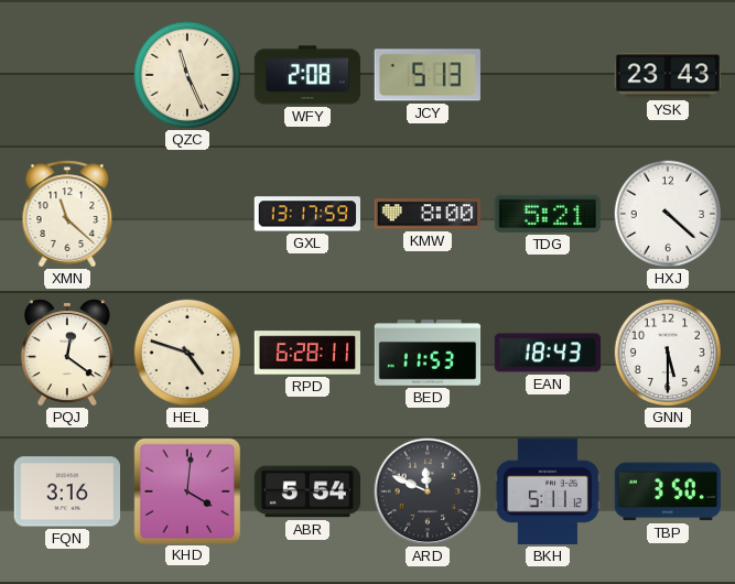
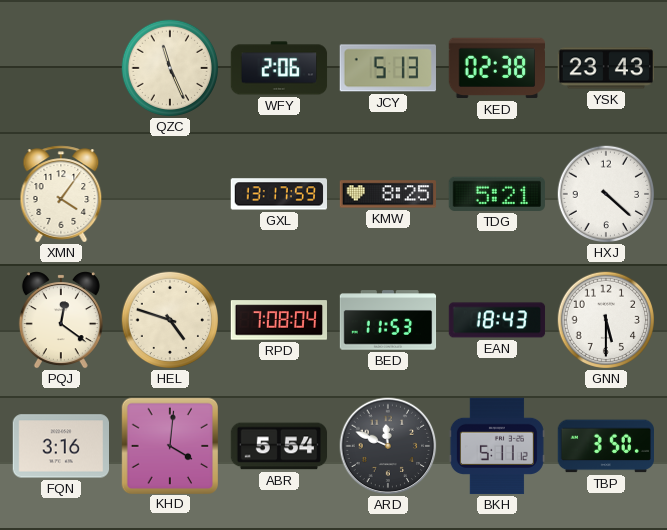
WFY: 2:08 -> 2:06 (279, 68)
KED: none -> 02:38 (496, 68)
XMN: 11:22 -> 4:06 (61, 194)
KMW: 8:00 -> 8:25 (387, 194)
RPD: 6:28 -> 7:08 (278, 320)
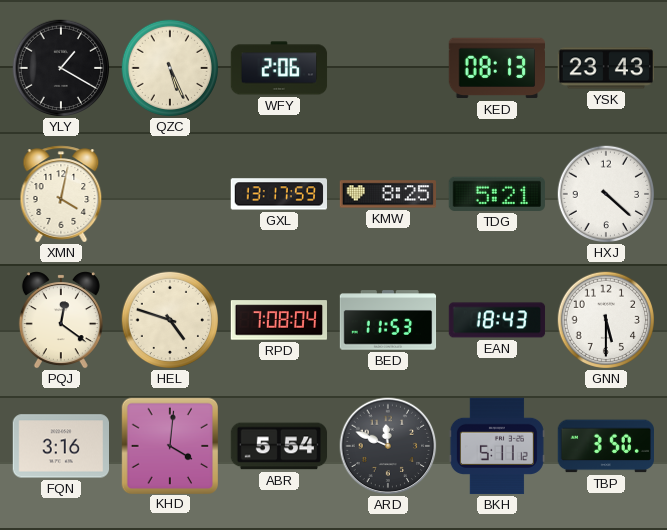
YLY: none -> 1:20 (60, 67)
QZC: 11:26 -> 5:26 (169, 67)
JCY: 5:13 -> none (388, 68)
KED: 02:38 -> 08:13 (496, 68)
XMN: 4:06 -> 4:02 (61, 194)
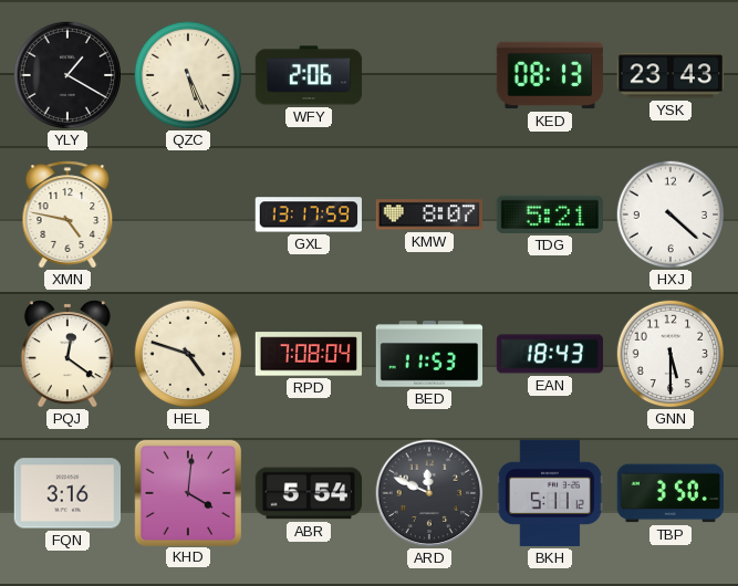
XMN: 4:02 -> 4:47 (67, 214)
KMW: 8:25 -> 8:07 (428, 214)
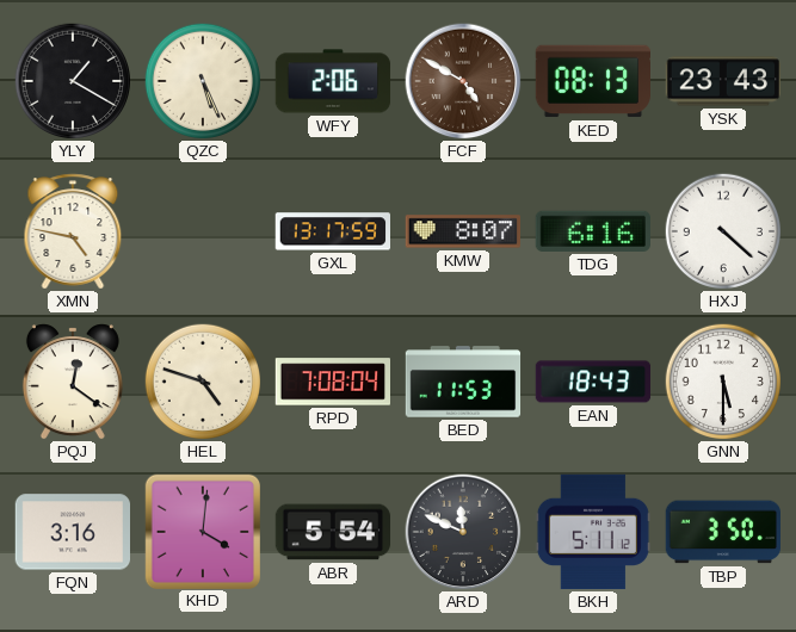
FCF: none -> 4:50 (463, 81)
TDG: 5:21 -> 6:16 (592, 231)
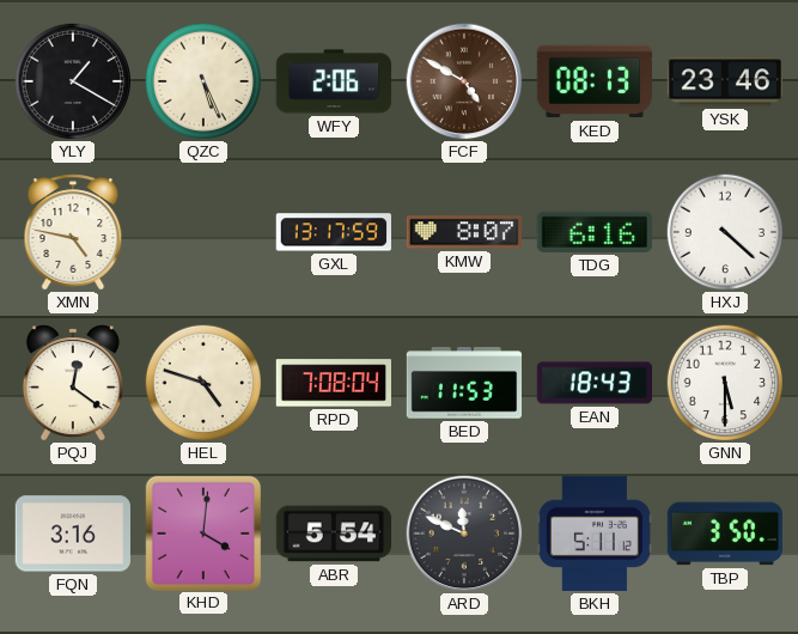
YSK: 23:43 -> 23:46 (725, 81)
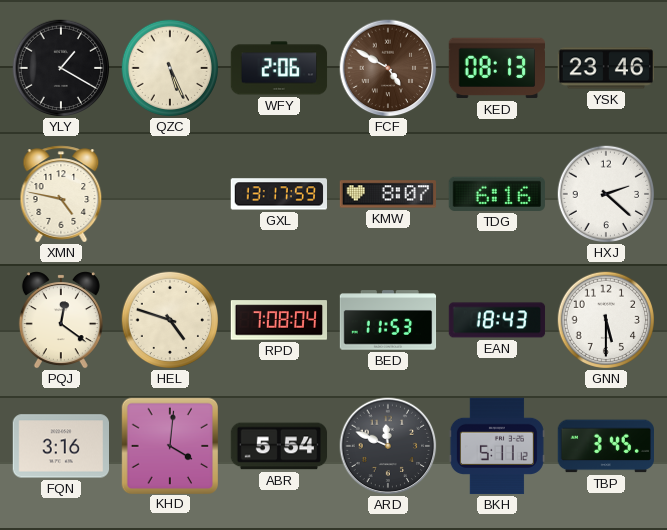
HXJ: 4:22 -> 2:22 (605, 193)
TBP: 3:50 -> 3:45 (605, 446)
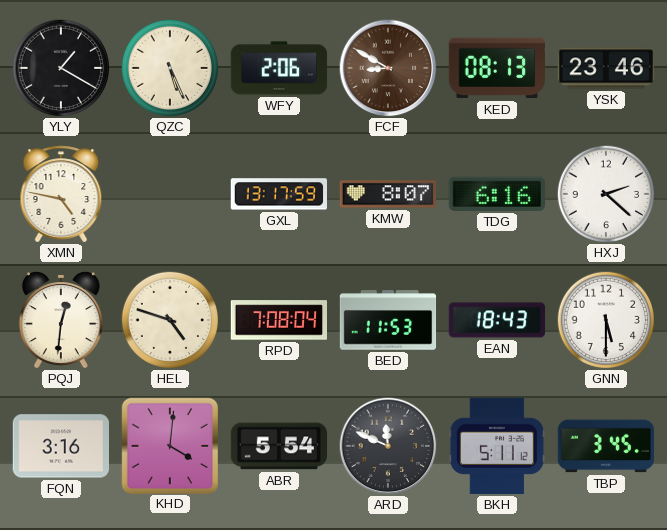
FCF: 4:50 -> 8:50 (388, 68)
PQJ: 12:21 -> 12:31 (61, 320)
